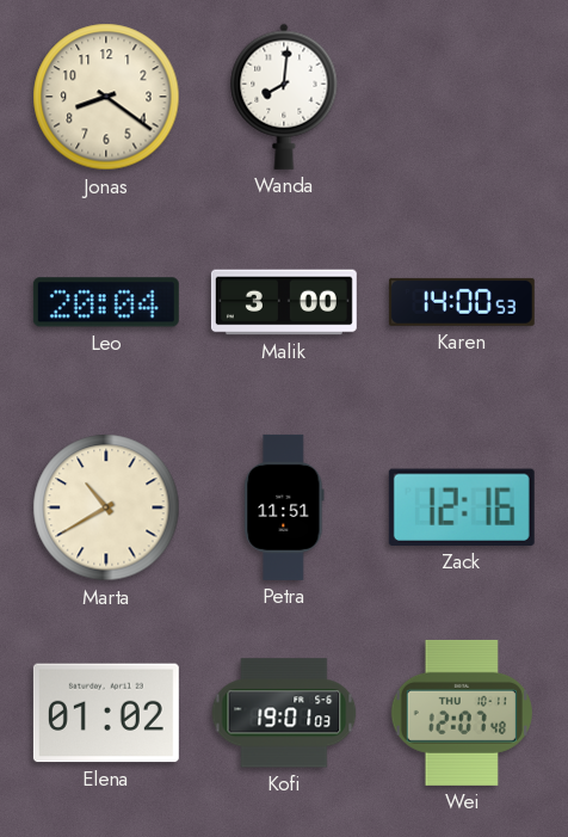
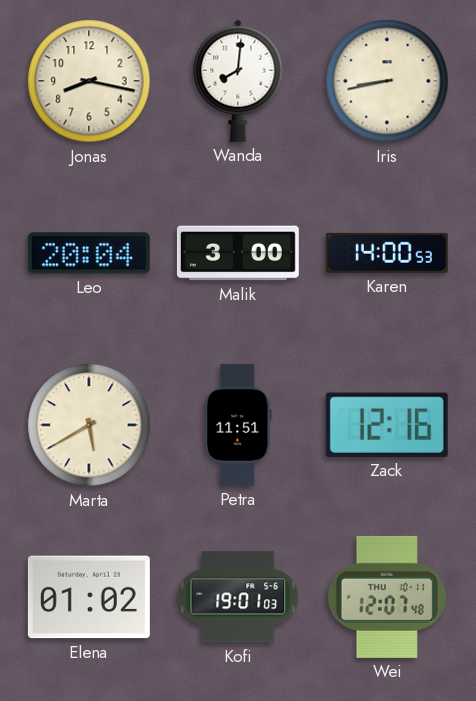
Jonas: 8:21 -> 8:17 (89, 81)
Iris: none -> 8:43 (387, 81)
Marta: 10:40 -> 5:40 (89, 425)
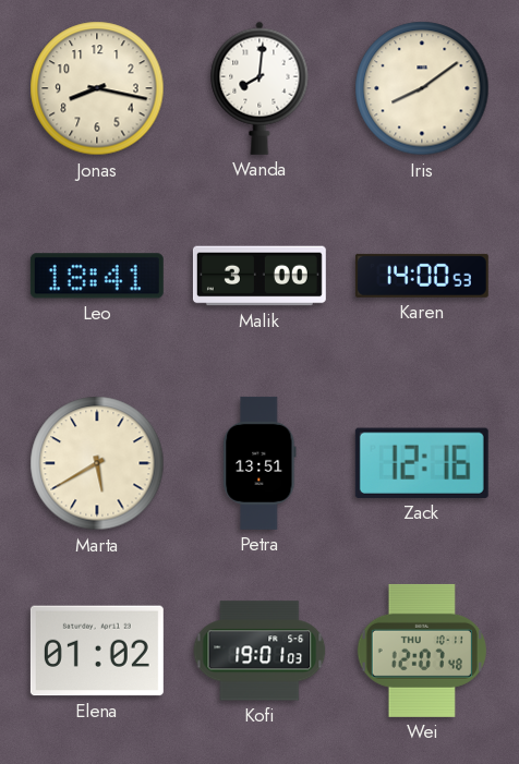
Iris: 8:43 -> 8:09 (422, 88)
Leo: 20:04 -> 18:41 (97, 276)
Petra: 11:51 -> 13:51 (259, 463)
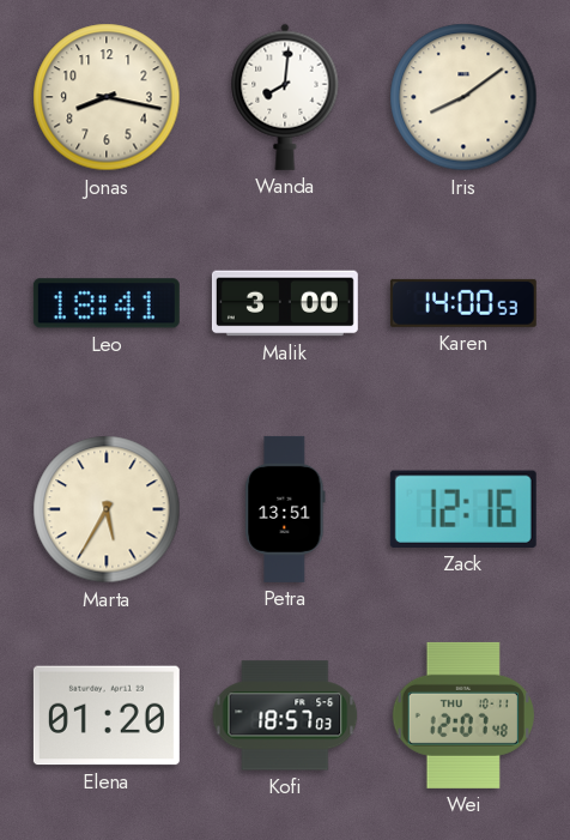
Marta: 5:40 -> 5:35 (107, 509)
Elena: 01:02 -> 01:20 (107, 715)
Kofi: 19:01 -> 18:57 (285, 715)
